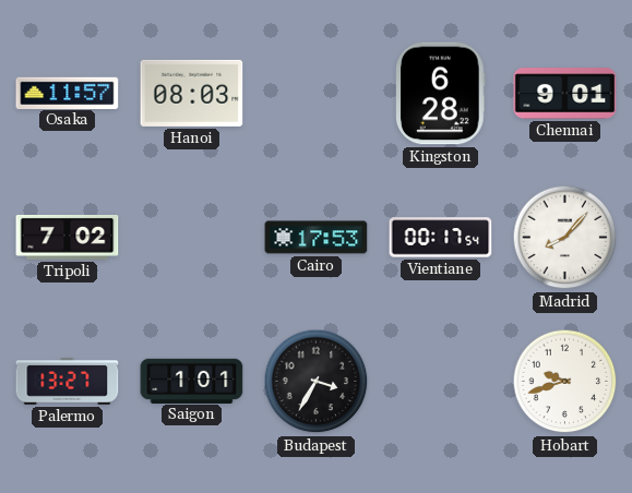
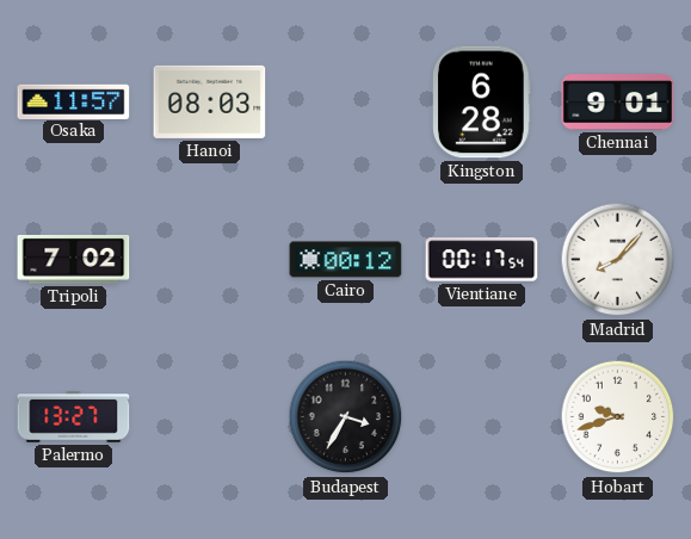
Cairo: 17:53 -> 00:12 (346, 260)
Saigon: 1:01 -> none (192, 381)
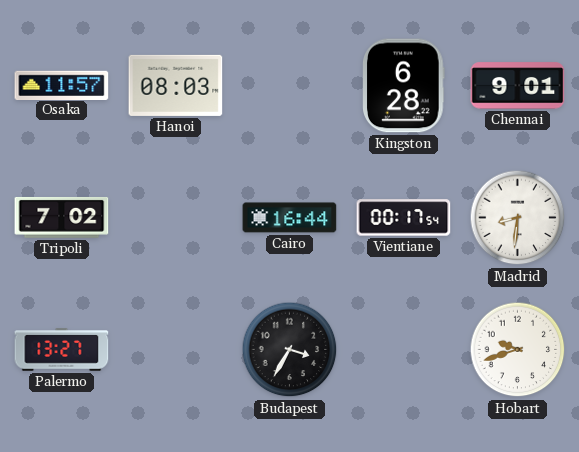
Cairo: 00:12 -> 16:44 (290, 218)
Madrid: 8:07 -> 8:31 (518, 218)
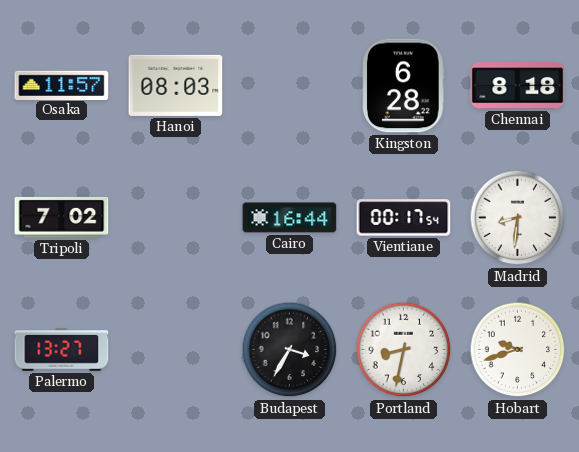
Chennai: 9:01 -> 8:18 (518, 86)
Portland: none -> 8:32 (404, 350)
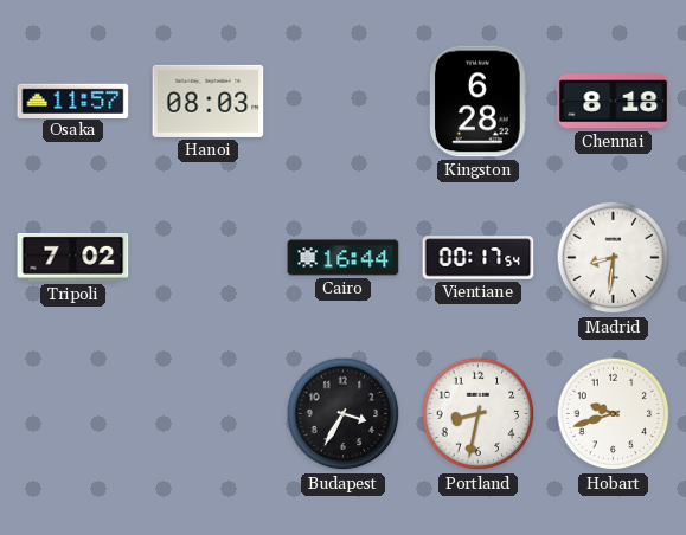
Palermo: 13:27 -> none (62, 350)
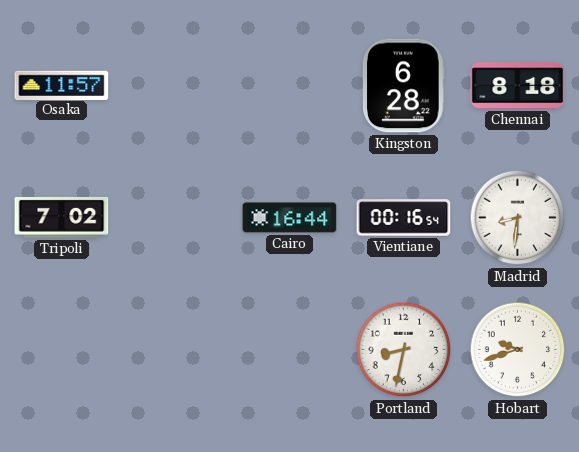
Hanoi: 08:03 -> none (209, 101)
Vientiane: 00:17 -> 00:16 (404, 218)
Budapest: 3:35 -> none (344, 414)
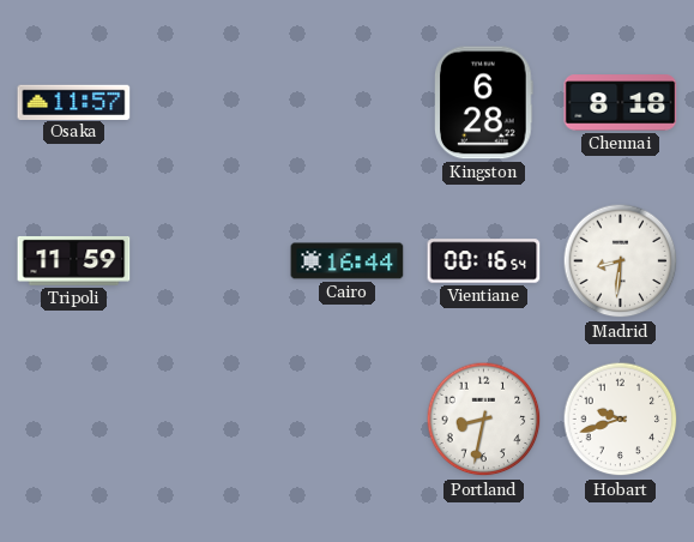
Tripoli: 7:02 -> 11:59 (74, 260)
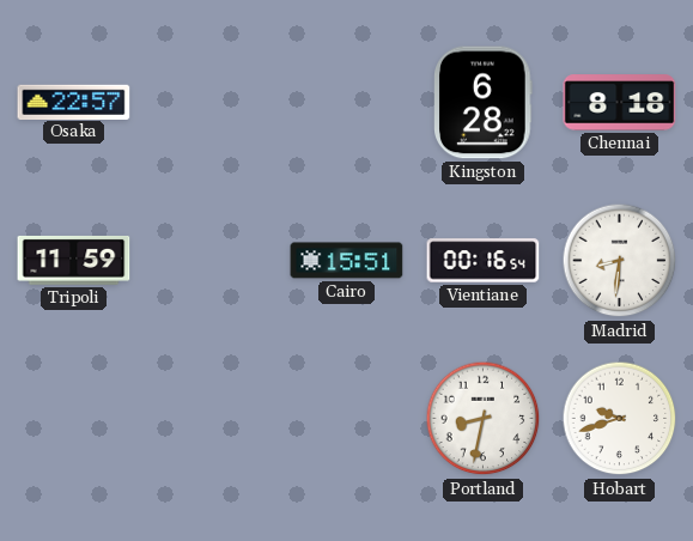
Osaka: 11:57 -> 22:57 (74, 102)
Cairo: 16:44 -> 15:51 (347, 261)
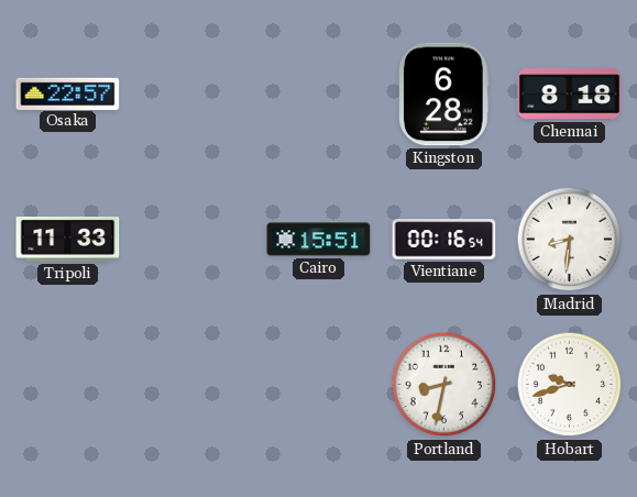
Tripoli: 11:59 -> 11:33 (68, 239)
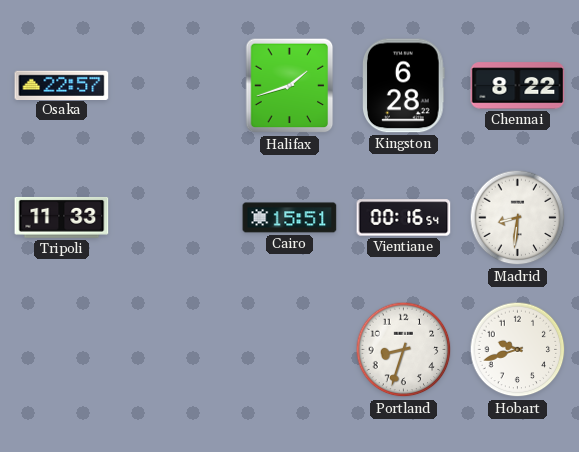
Halifax: none -> 1:42 (290, 86)
Chennai: 8:18 -> 8:22 (518, 86)
Portland: 8:32 -> 8:33 (404, 350)
